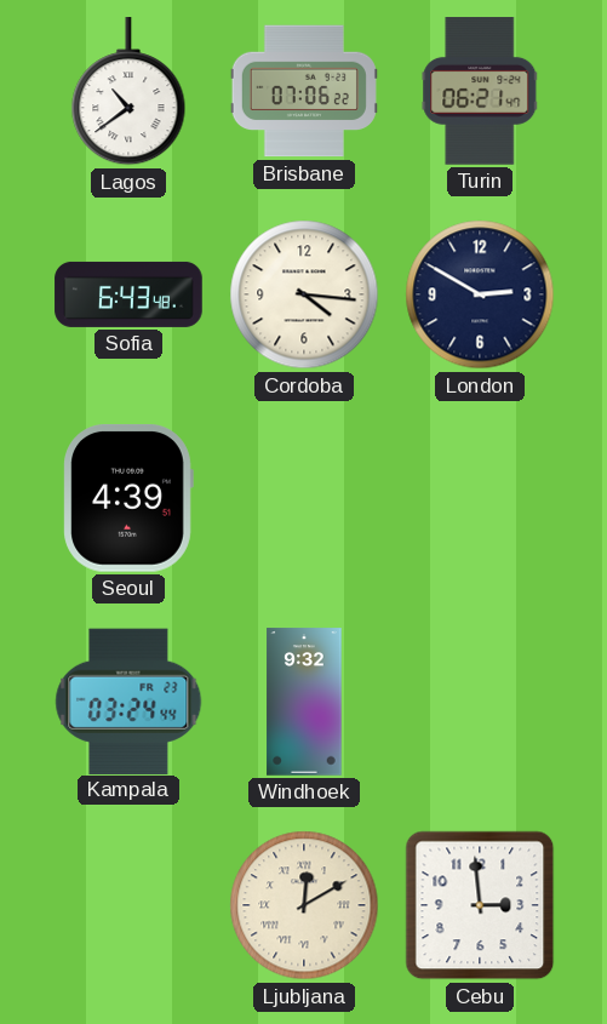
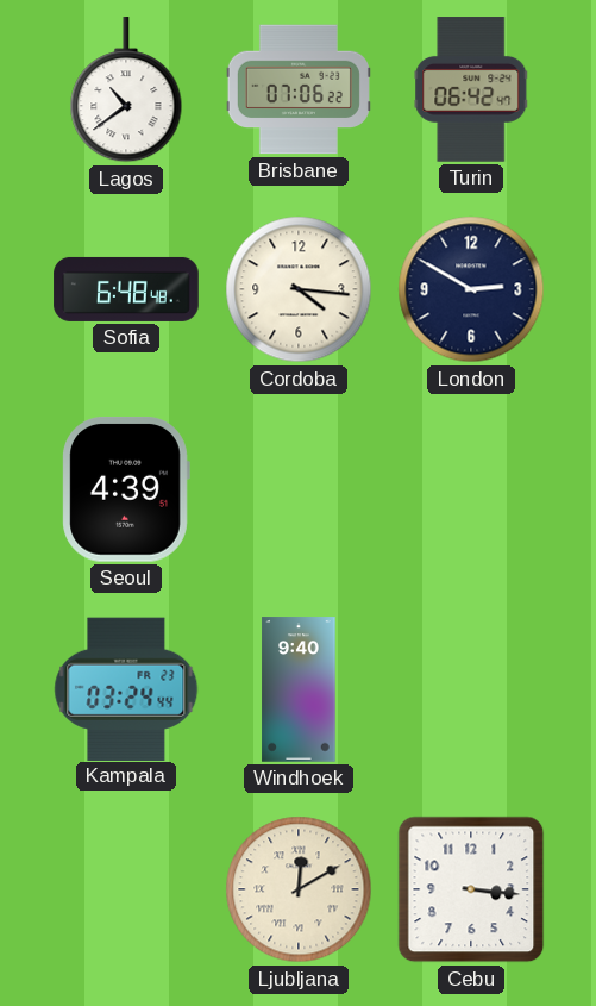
Turin: 06:21 -> 06:42 (471, 89)
Sofia: 6:43 -> 6:48 (126, 289)
Windhoek: 9:32 -> 9:40 (299, 689)
Cebu: 2:59 -> 3:16 (471, 889)
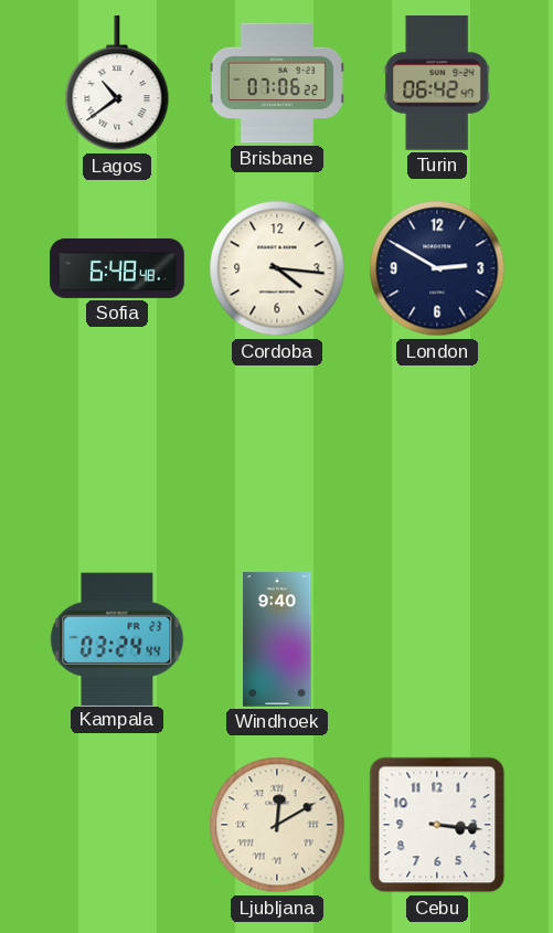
Seoul: 4:39 -> none (126, 490)
